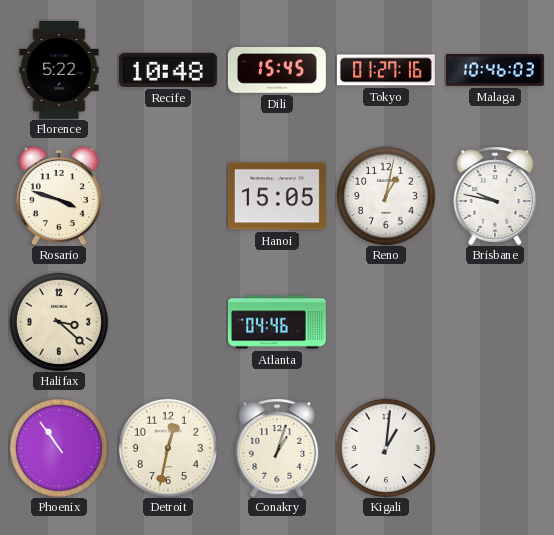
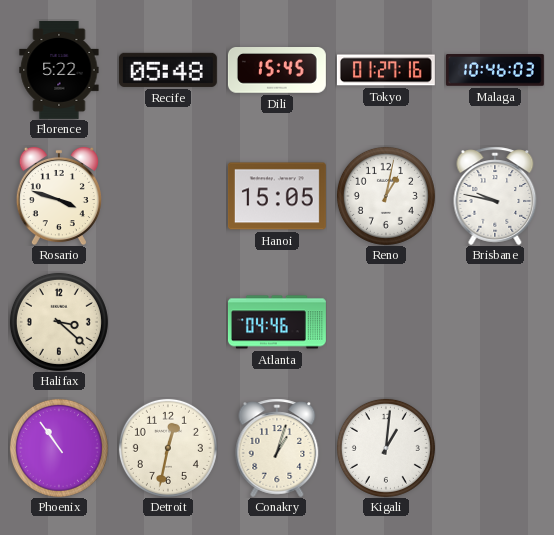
Recife: 10:48 -> 05:48 (168, 70)
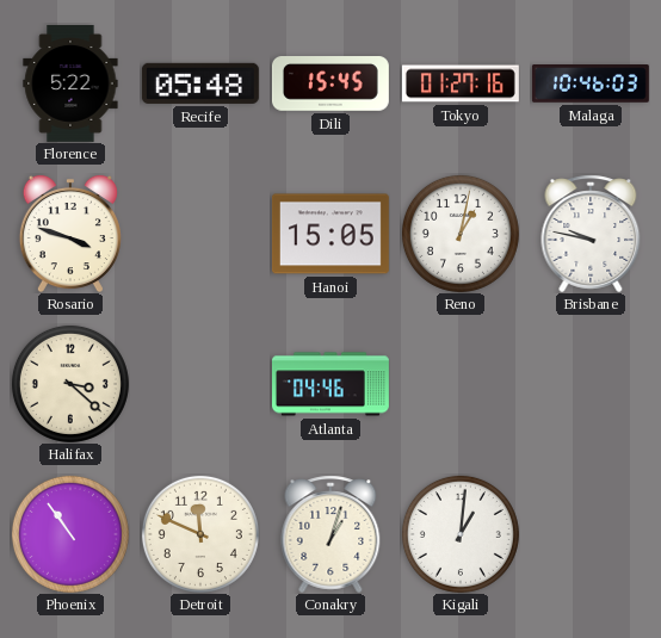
Detroit: 12:32 -> 11:49 (200, 534)
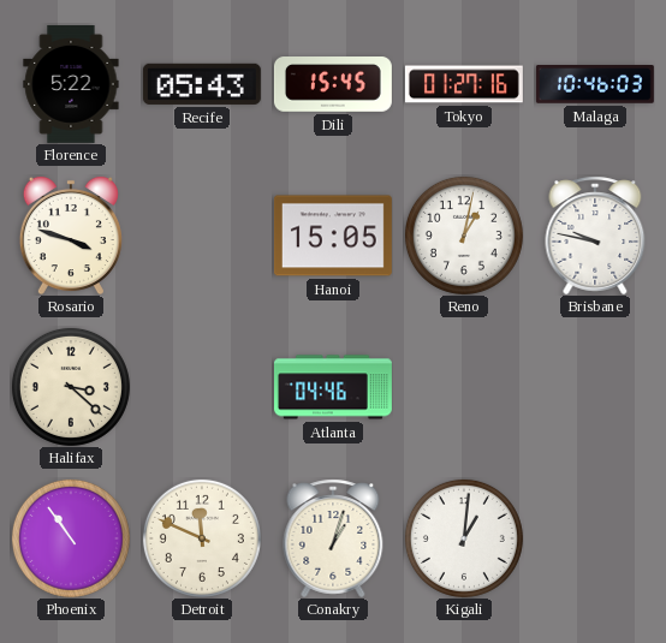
Recife: 05:48 -> 05:43 (202, 84)
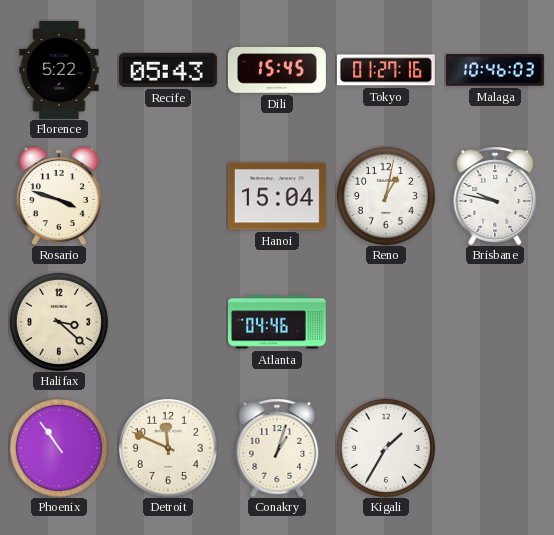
Hanoi: 15:05 -> 15:04 (277, 196)
Kigali: 1:01 -> 1:35 (386, 448)
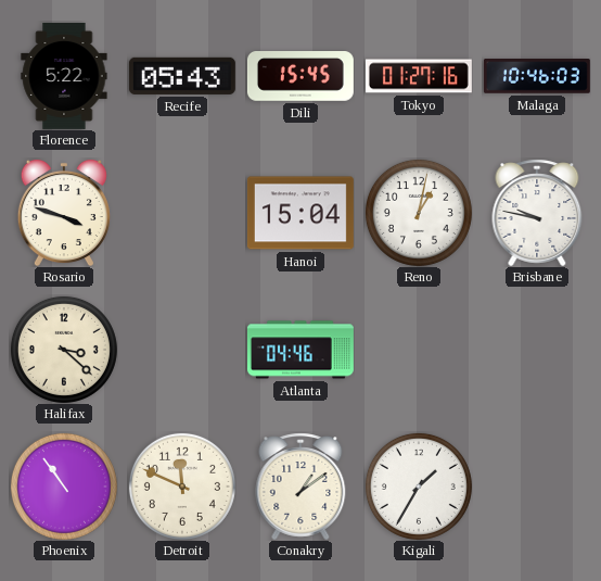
Conakry: 1:03 -> 1:09 (300, 487)
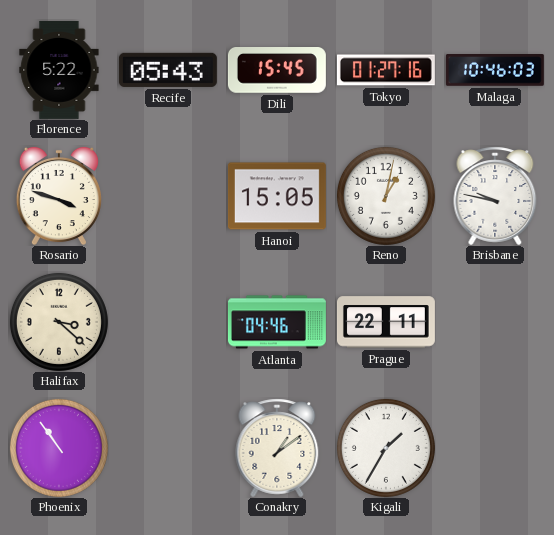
Hanoi: 15:04 -> 15:05 (277, 196)
Prague: none -> 22:11 (386, 322)
Detroit: 11:49 -> none (182, 487)
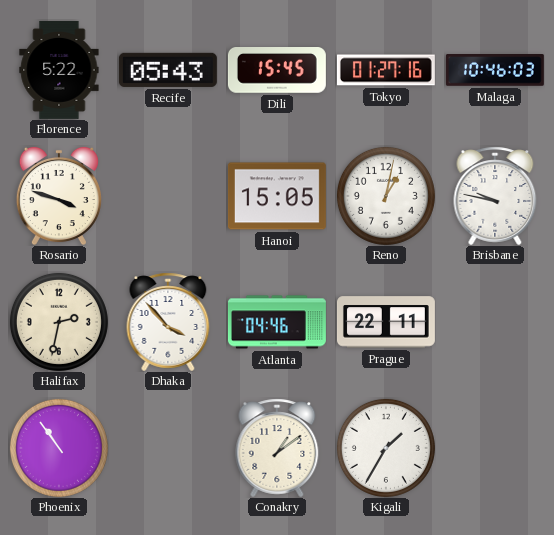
Halifax: 3:22 -> 2:32 (59, 322)
Dhaka: none -> 3:53 (168, 322)
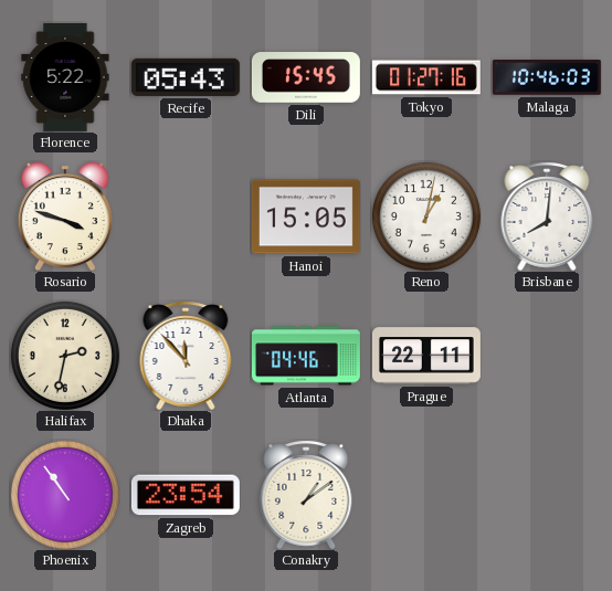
Brisbane: 9:47 -> 8:01 (547, 217)
Dhaka: 3:53 -> 11:53 (186, 356)
Zagreb: none -> 23:54 (186, 495)
Kigali: 1:35 -> none (386, 448)
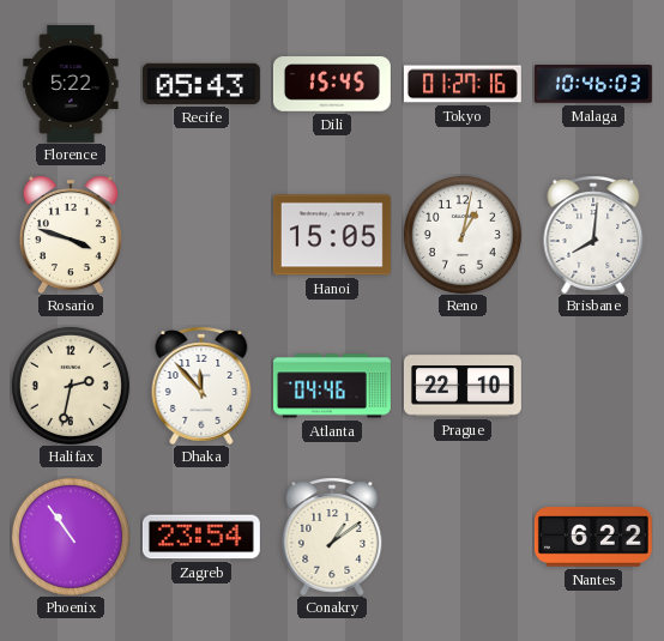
Prague: 22:11 -> 22:10 (463, 386)
Nantes: none -> 6:22 (593, 537)
